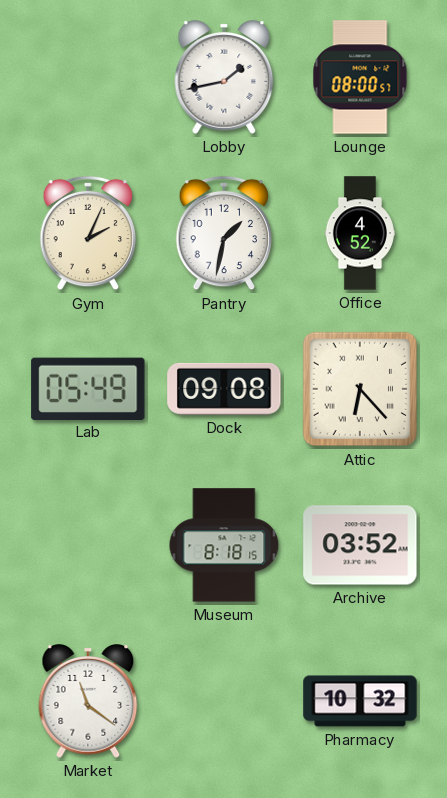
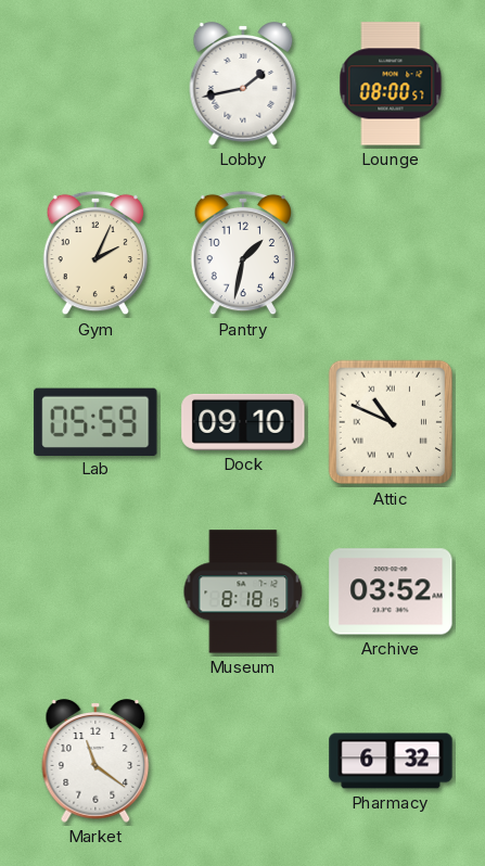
Office: 4:52 -> none (360, 233)
Lab: 05:49 -> 05:59 (95, 421)
Dock: 09:08 -> 09:10 (243, 422)
Attic: 6:23 -> 10:49 (391, 422)
Pharmacy: 10:32 -> 6:32 (391, 761)
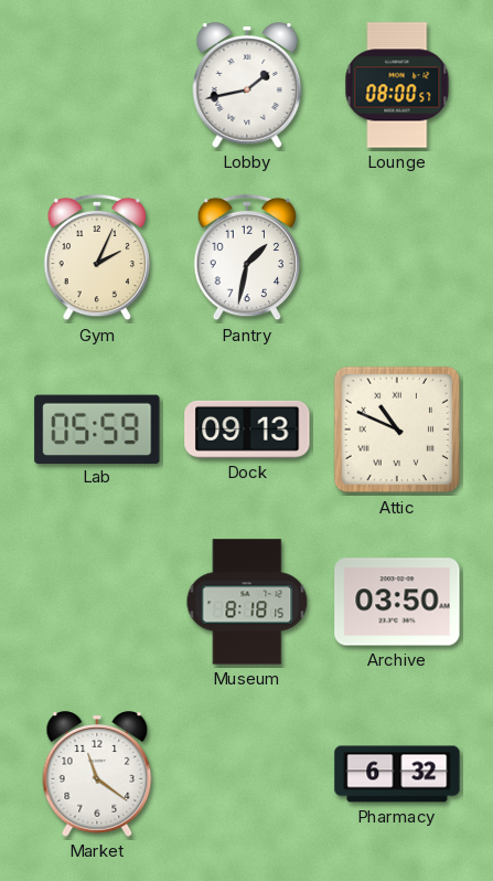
Dock: 09:10 -> 09:13 (247, 429)
Archive: 03:52 -> 03:50 (397, 602)
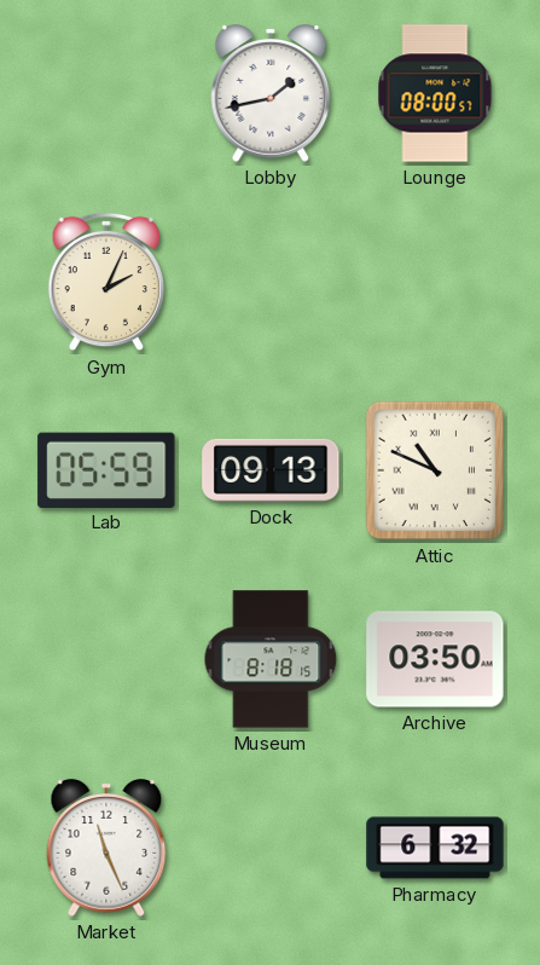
Pantry: 1:32 -> none (246, 257)
Market: 11:21 -> 11:26 (106, 848)
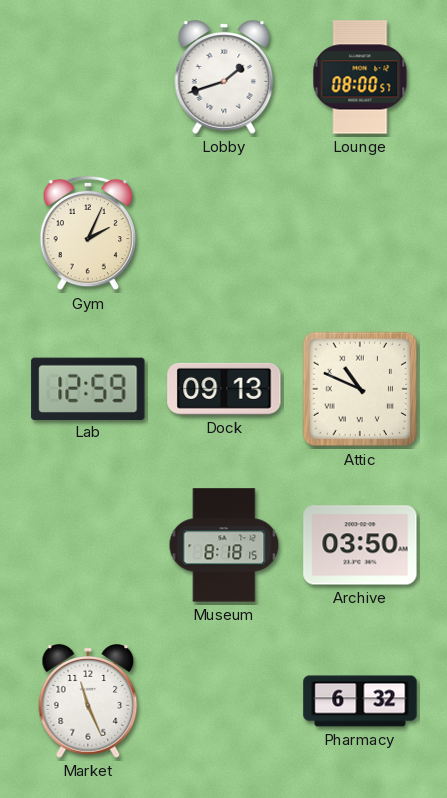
Lobby: 1:43 -> 1:42 (224, 77)
Lab: 05:59 -> 12:59 (88, 388)
